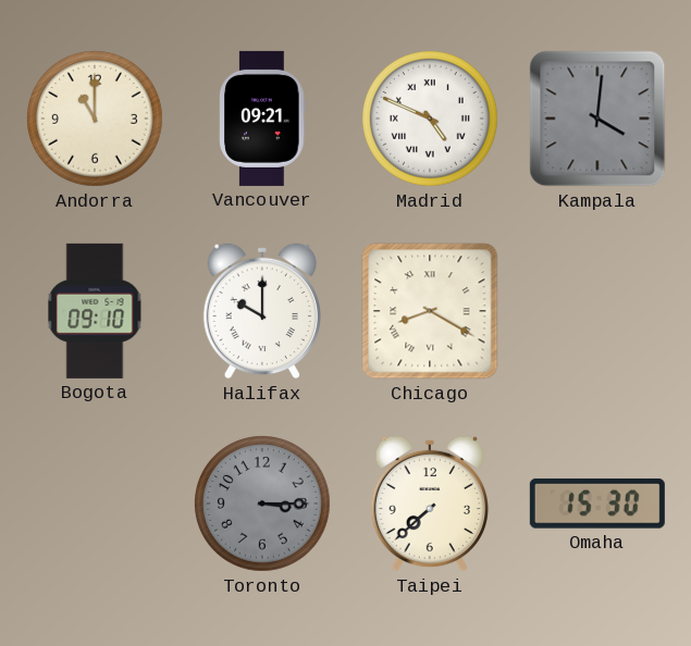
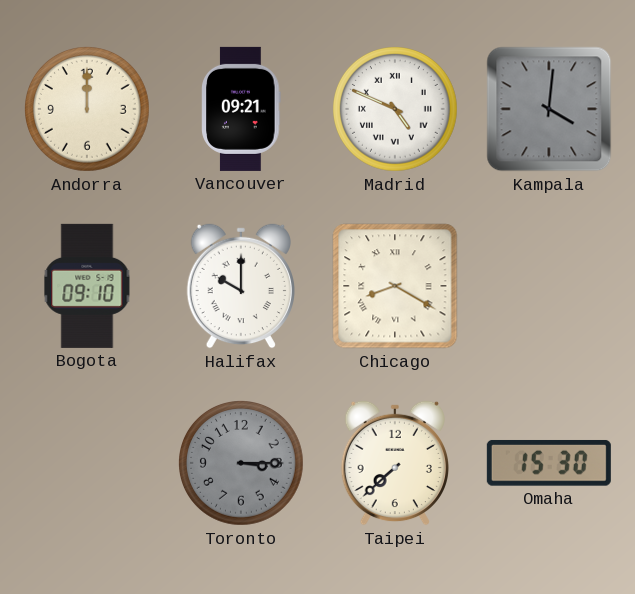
Andorra: 11:00 -> 12:00 (88, 110)
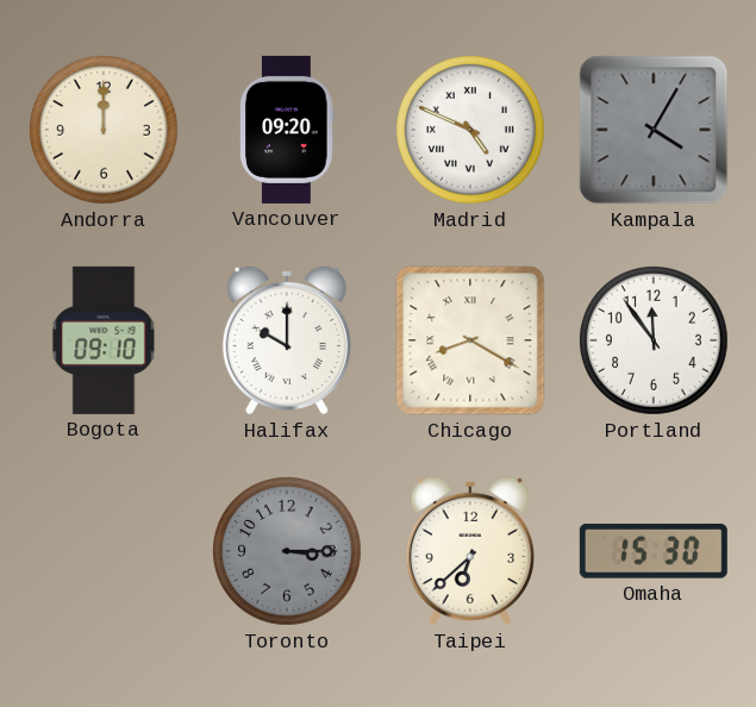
Vancouver: 09:21 -> 09:20 (287, 130)
Kampala: 4:01 -> 4:05 (654, 130)
Portland: none -> 11:54 (655, 342)
Taipei: 7:38 -> 6:38 (470, 551)
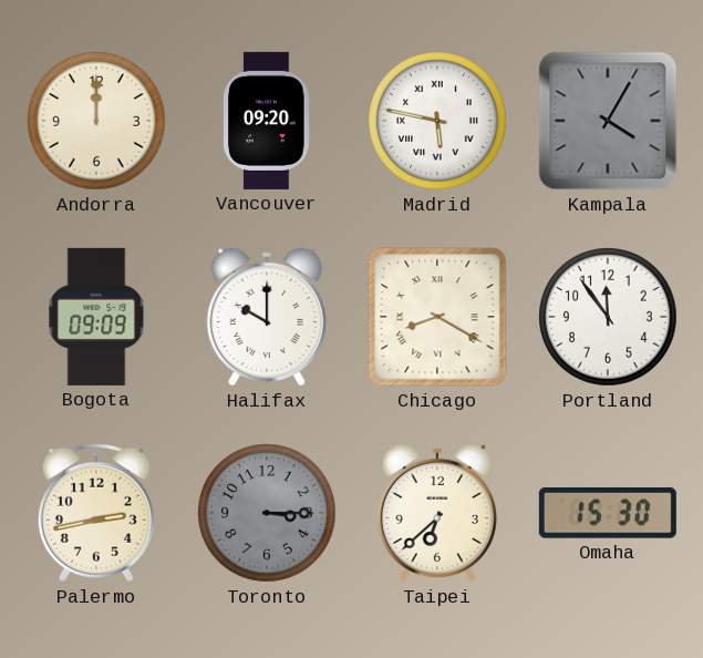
Madrid: 4:49 -> 5:47 (438, 122)
Bogota: 09:10 -> 09:09 (96, 317)
Palermo: none -> 2:43 (96, 513)
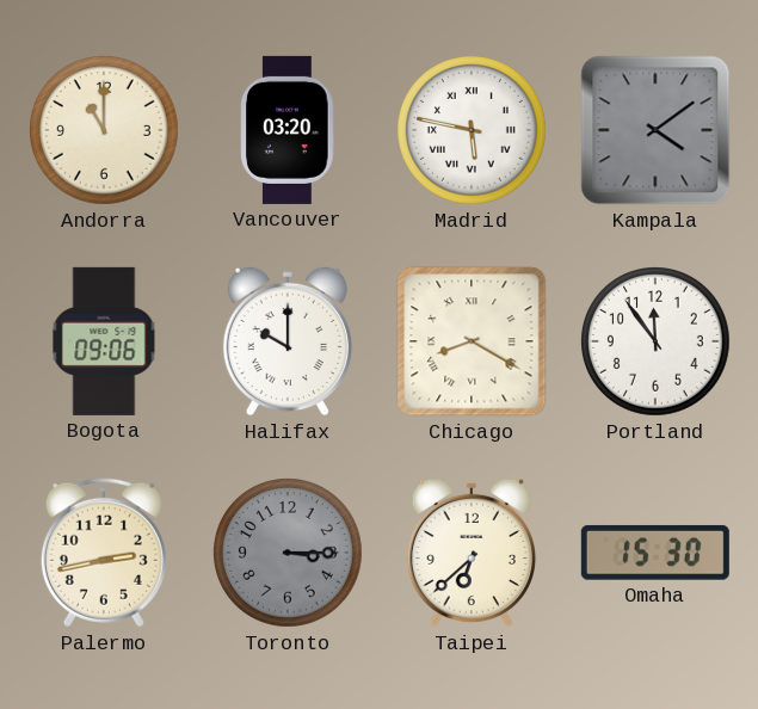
Andorra: 12:00 -> 11:00 (105, 131)
Vancouver: 09:20 -> 03:20 (288, 130)
Kampala: 4:05 -> 4:09 (655, 130)
Bogota: 09:09 -> 09:06 (104, 341)
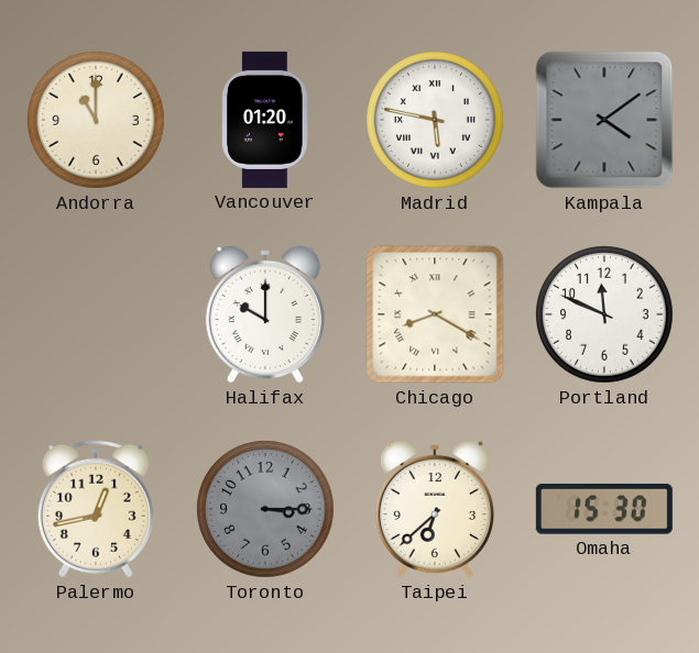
Vancouver: 03:20 -> 01:20 (265, 120)
Bogota: 09:06 -> none (104, 341)
Portland: 11:54 -> 11:49 (605, 316)
Palermo: 2:43 -> 12:43 (96, 509)
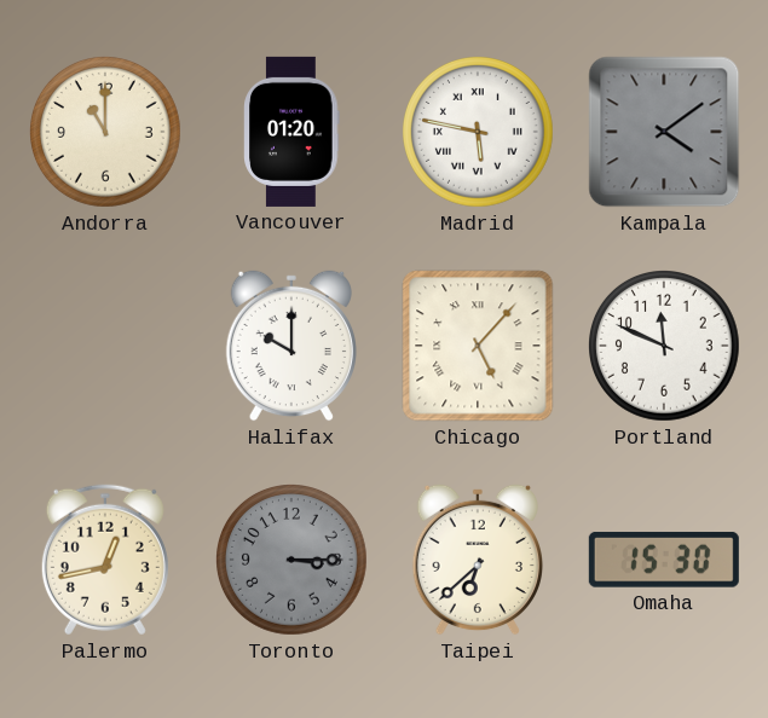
Chicago: 8:20 -> 5:07 (478, 346)
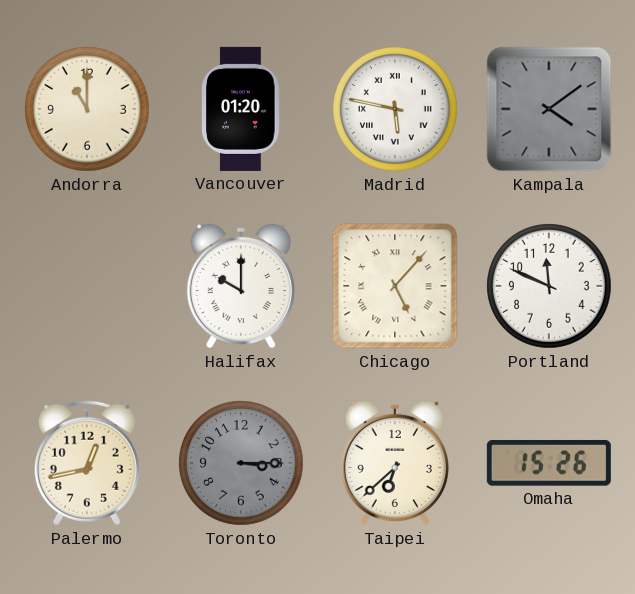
Omaha: 15:30 -> 15:26 (549, 463)
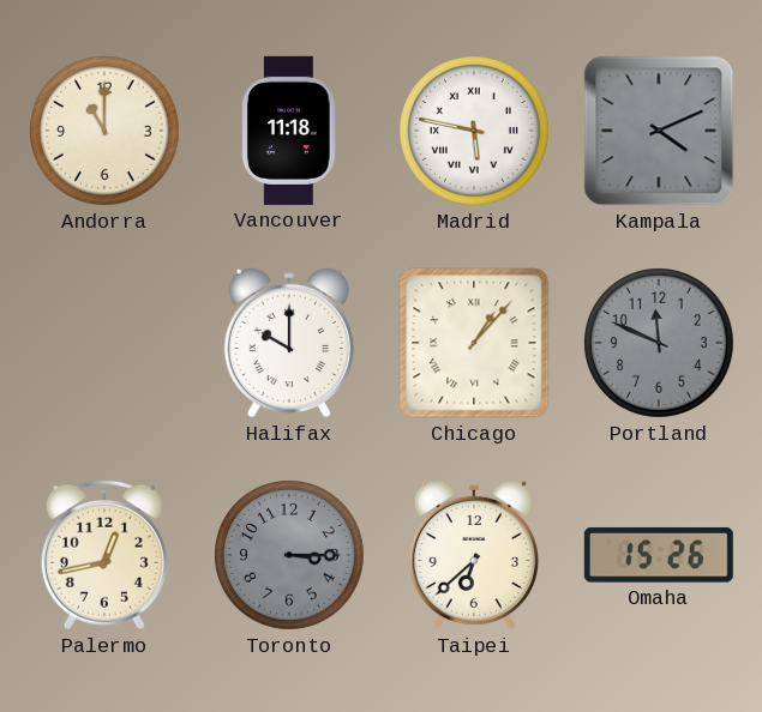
Vancouver: 01:20 -> 11:18 (289, 131)
Kampala: 4:09 -> 4:11 (659, 131)
Chicago: 5:07 -> 1:07 (474, 343)
Portland dial: white -> grey (660, 344)
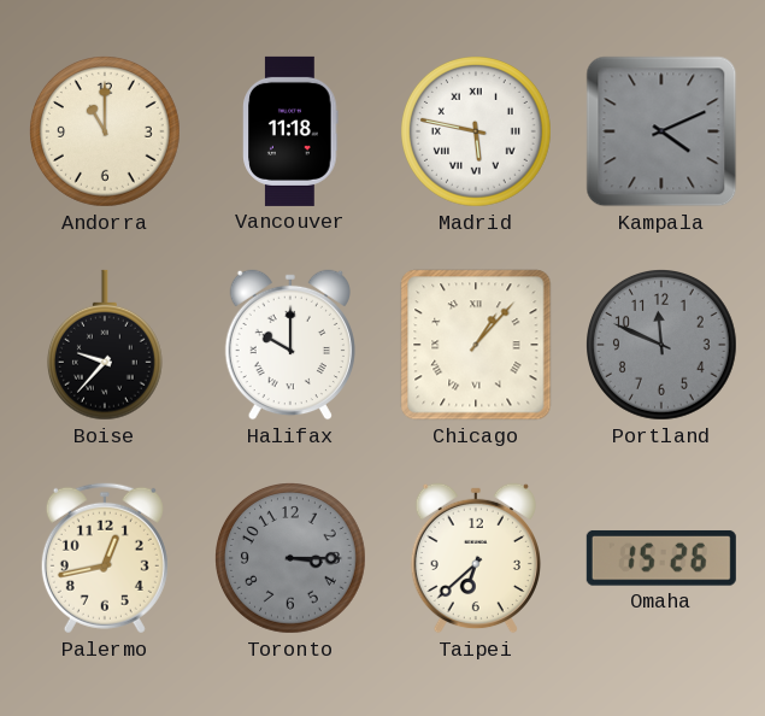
Boise: none -> 9:37 (105, 345)
